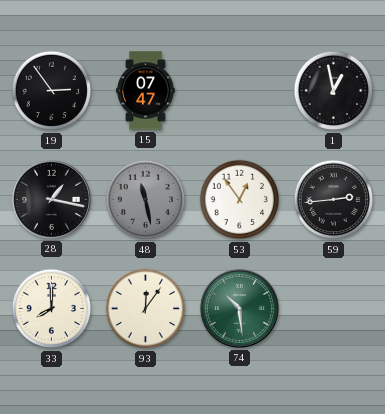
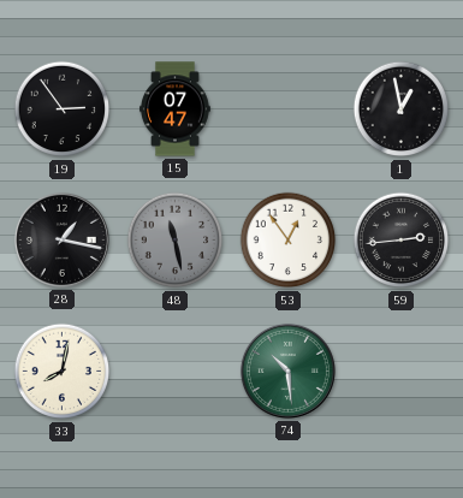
33: 8:00 -> 8:02 (63, 372)
93: 12:06 -> none (146, 309)
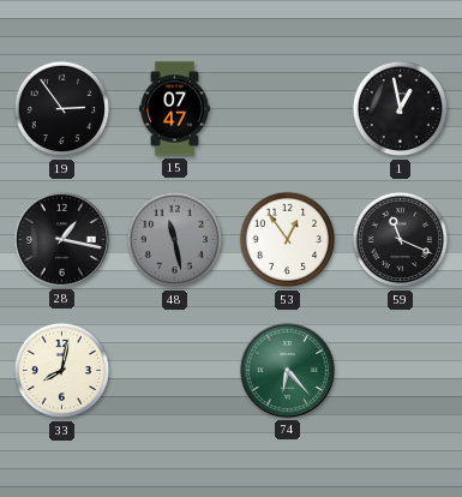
59: 2:44 -> 11:19 (401, 240)
74: 10:29 -> 6:23 (287, 370)
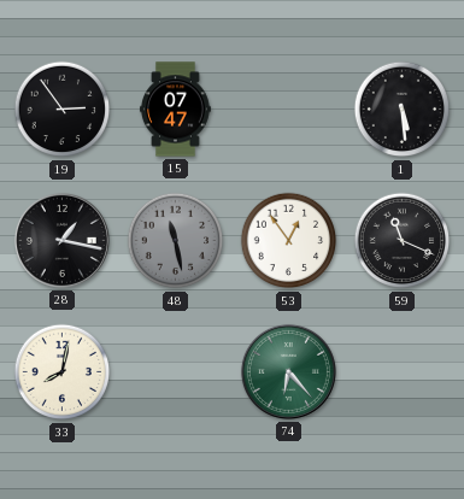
1: 12:58 -> 5:29 (403, 110)
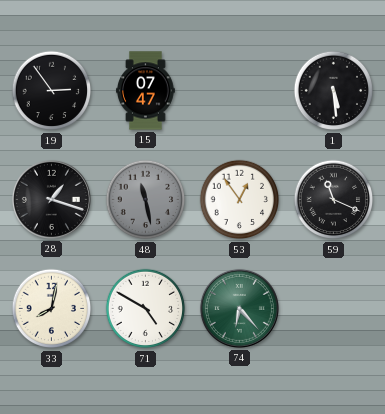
28: 1:17 -> 1:18 (51, 199)
71: none -> 4:50 (146, 309)
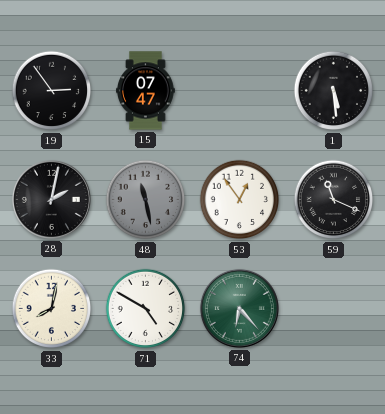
28: 1:18 -> 2:02 (51, 199)
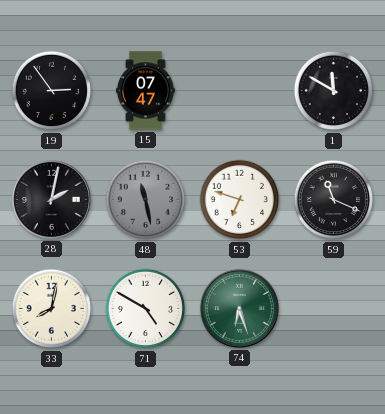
1: 5:29 -> 11:50 (334, 91)
53: 12:54 -> 6:48 (240, 200)
74: 6:23 -> 6:27 (239, 308)
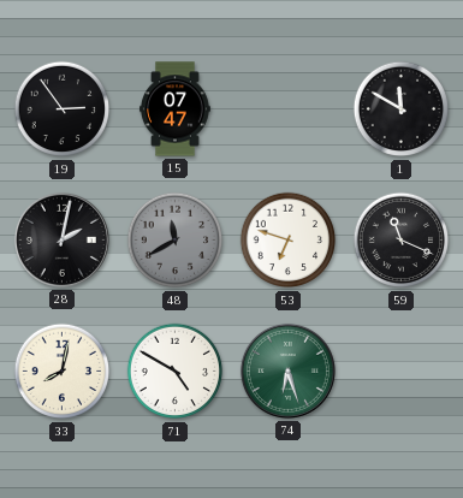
48: 11:28 -> 11:40 (176, 241)
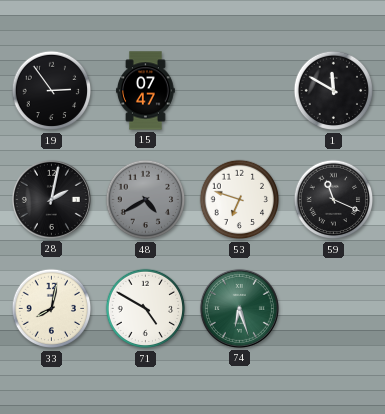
48: 11:40 -> 4:40 (146, 200)
